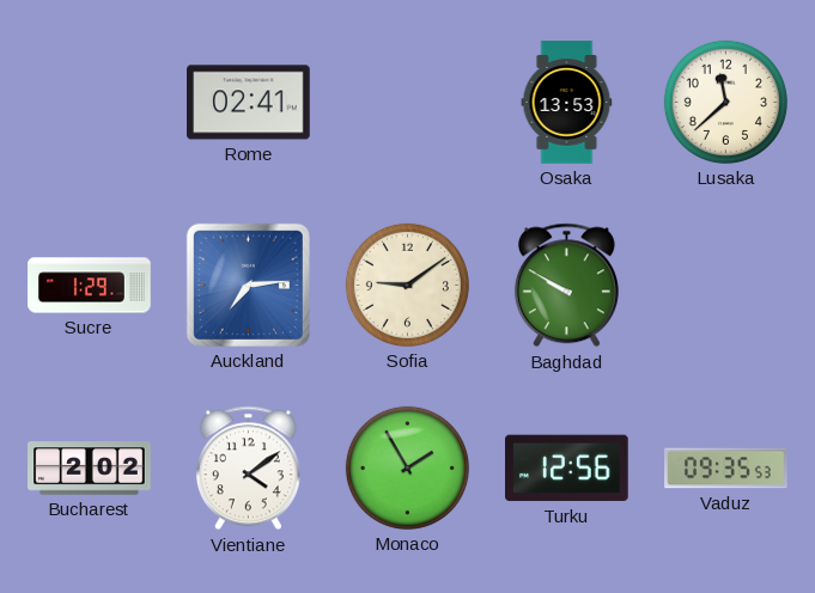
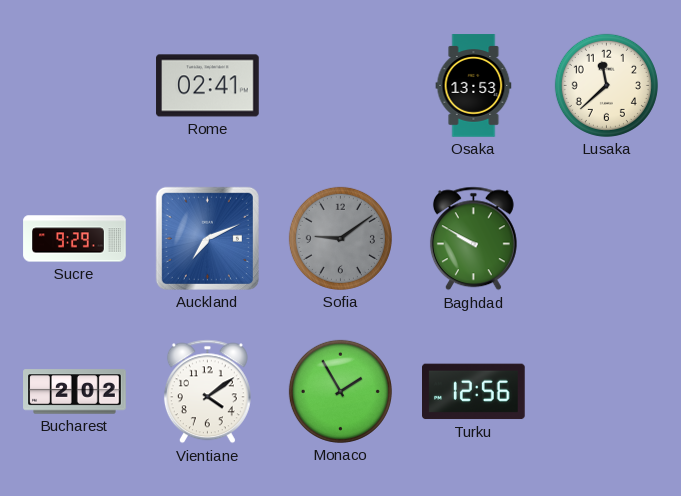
Sucre: 1:29 -> 9:29 (75, 239)
Auckland: 7:14 -> 7:11 (207, 238)
Sofia dial: cream -> grey (340, 238)
Vaduz: 09:35 -> none (726, 469)
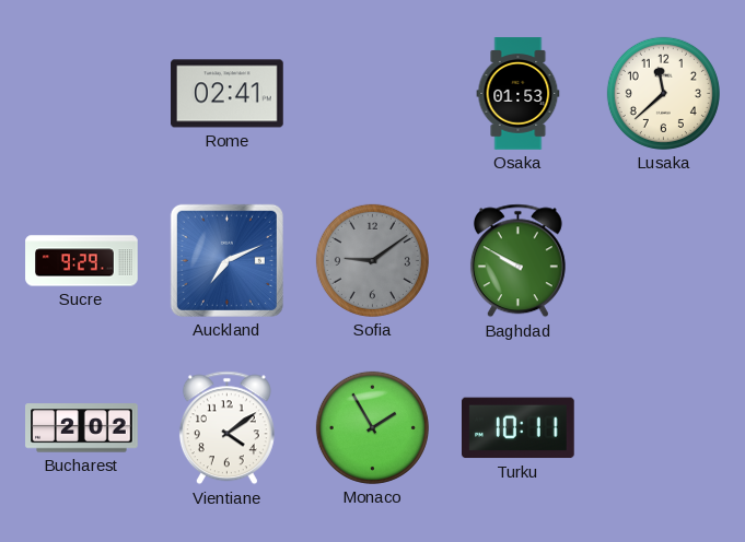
Osaka: 13:53 -> 01:53 (519, 94)
Turku: 12:56 -> 10:11 (519, 428)
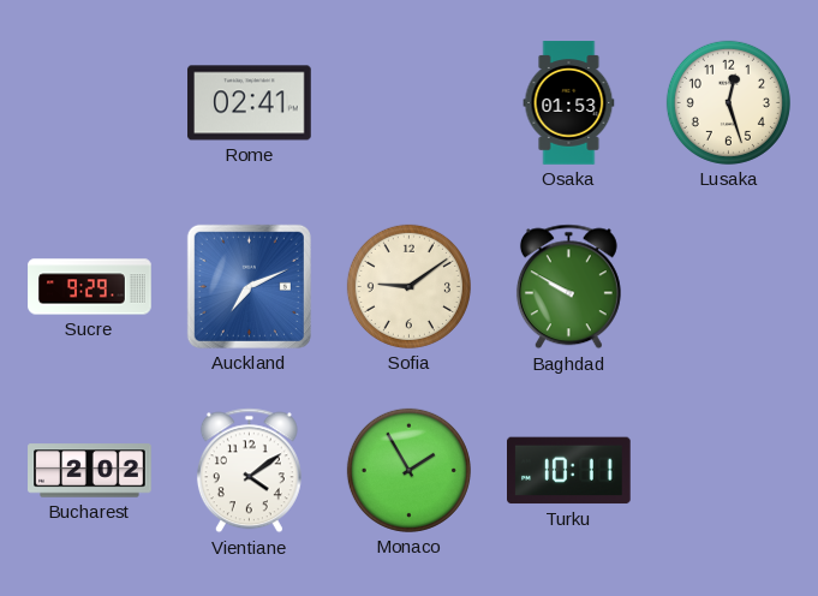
Lusaka: 11:38 -> 12:27 (728, 102)
Sofia dial: grey -> cream (408, 286)
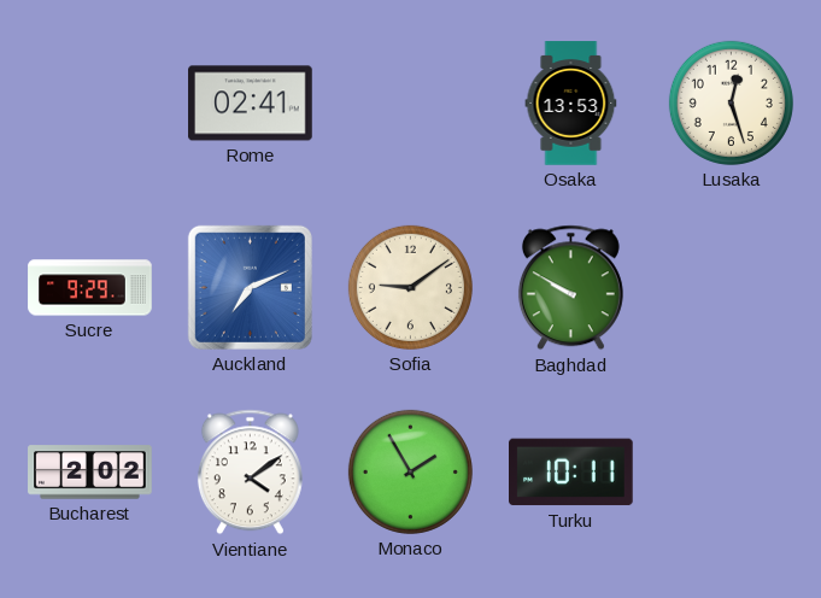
Osaka: 01:53 -> 13:53 (571, 104)
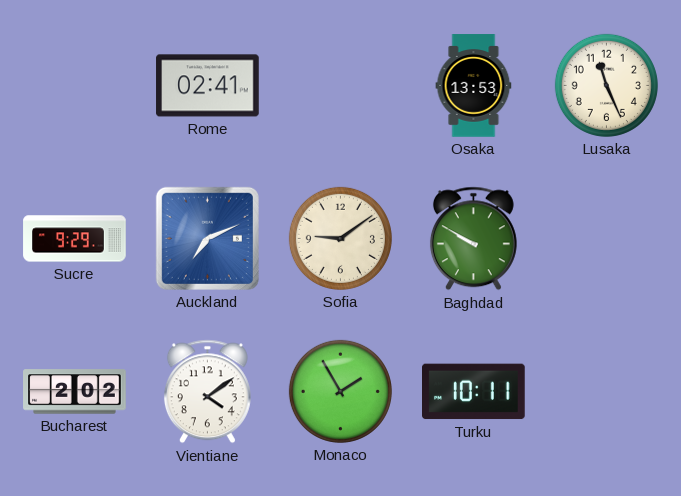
Lusaka: 12:27 -> 11:26 (606, 85)
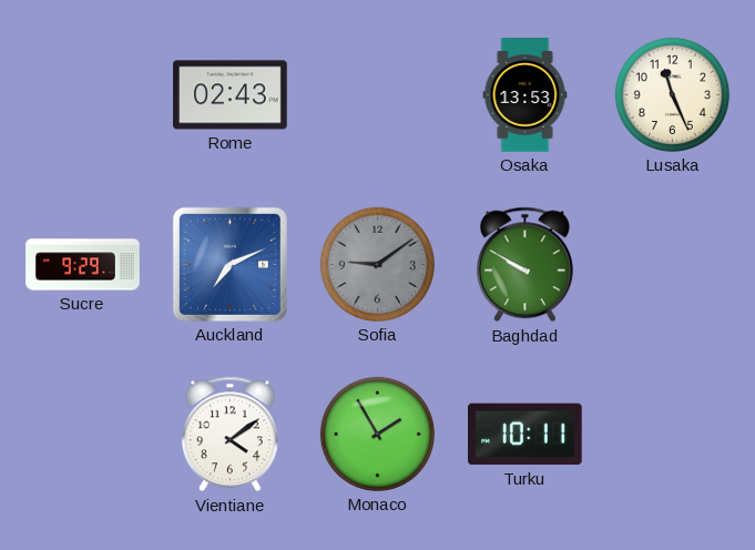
Rome: 02:41 -> 02:43 (231, 95)
Sofia dial: cream -> grey (377, 264)
Bucharest: 2:02 -> none (75, 392)
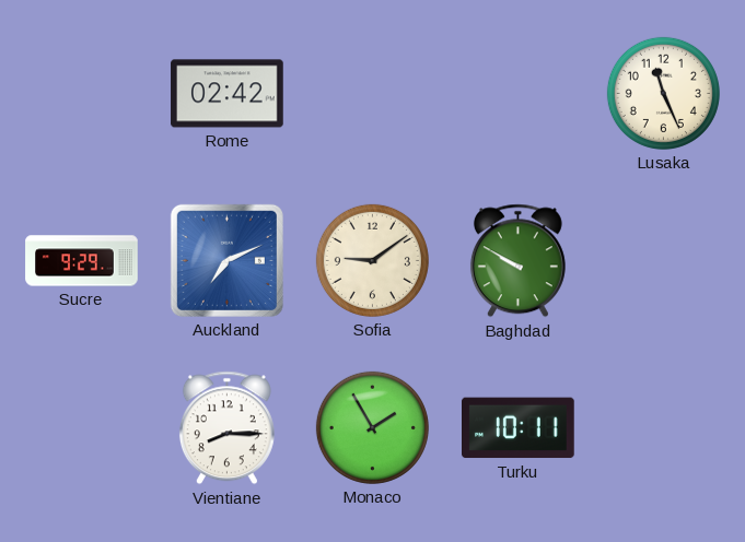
Rome: 02:43 -> 02:42 (228, 94)
Osaka: 13:53 -> none (526, 95)
Sofia dial: grey -> cream (372, 260)
Vientiane: 4:09 -> 8:15 (226, 428)
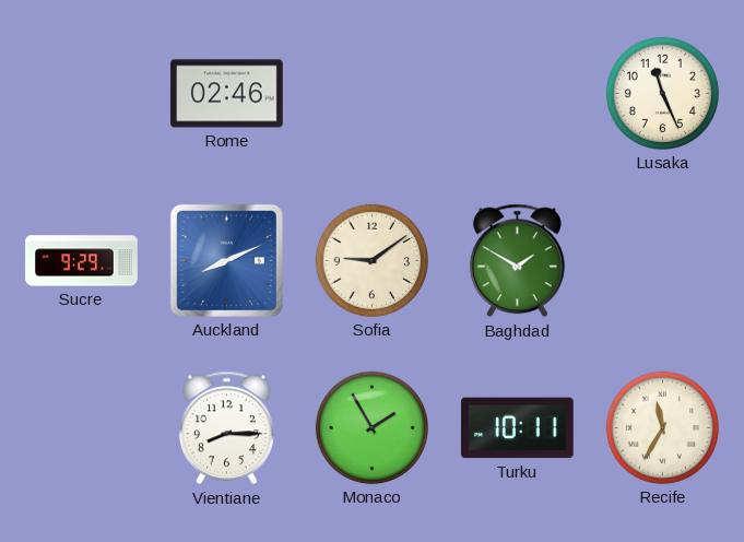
Rome: 02:42 -> 02:46 (227, 94)
Auckland: 7:11 -> 8:11 (226, 260)
Baghdad: 9:50 -> 1:50 (517, 261)
Recife: none -> 11:35 (662, 427)
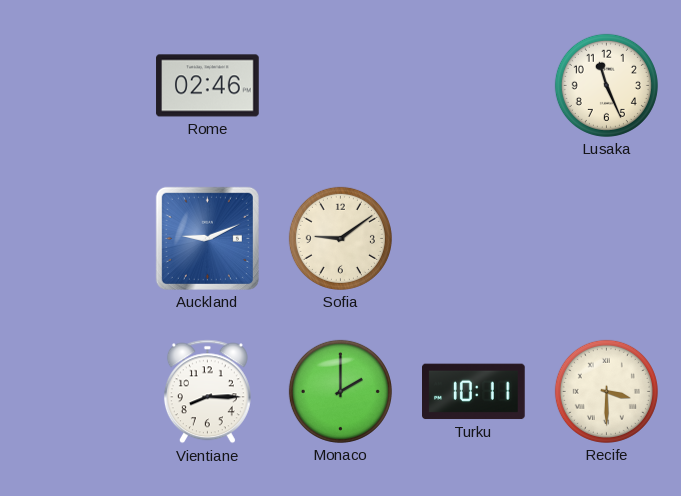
Sucre: 9:29 -> none (82, 261)
Auckland: 8:11 -> 9:11 (207, 238)
Baghdad: 1:50 -> none (517, 261)
Monaco: 1:55 -> 2:00 (340, 391)
Recife: 11:35 -> 3:30 (606, 391)
